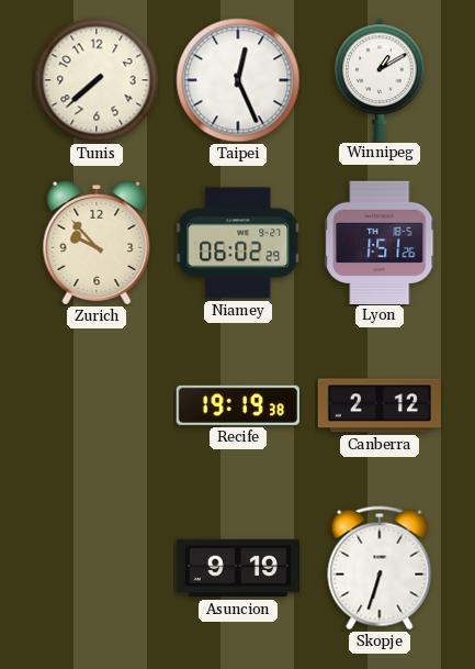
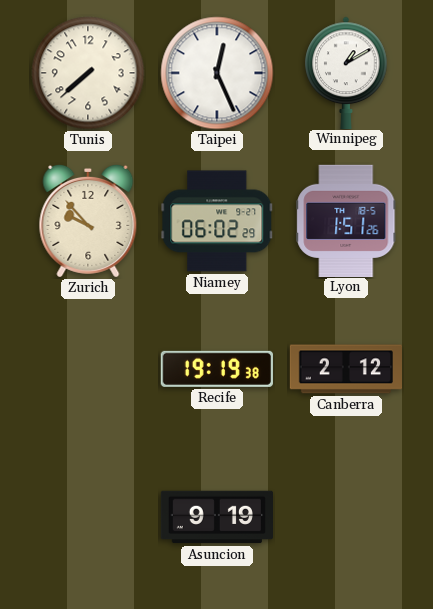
Skopje: 6:33 -> none (380, 568)
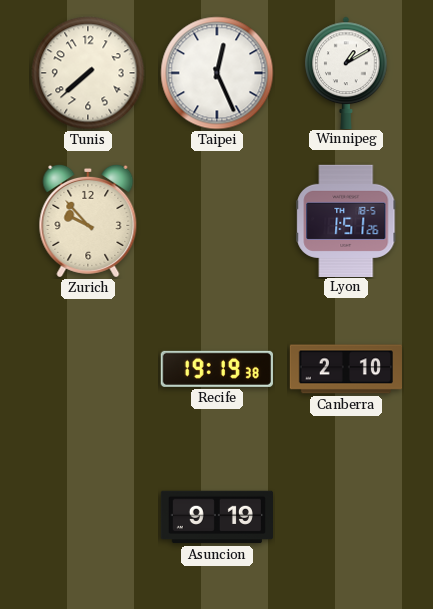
Niamey: 06:02 -> none (217, 221)
Canberra: 2:12 -> 2:10 (345, 369)
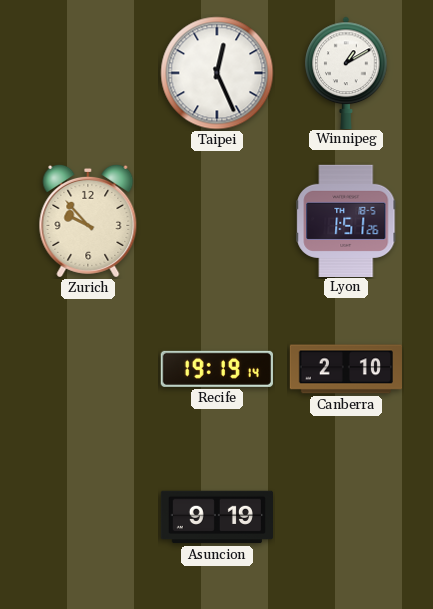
Tunis: 7:38 -> none (88, 73)
Recife: 19:19:38 -> 19:19:14 (217, 369)
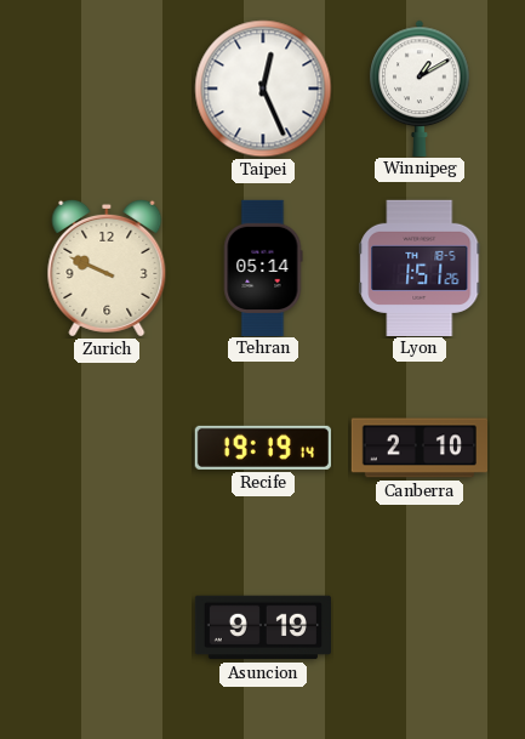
Zurich: 9:53 -> 9:49 (107, 268)
Tehran: none -> 05:14 (263, 267)
